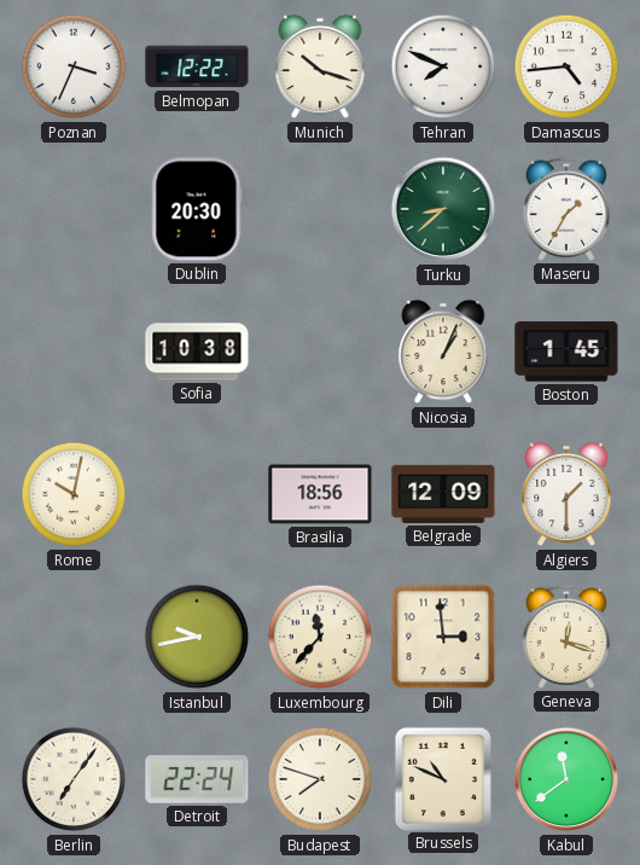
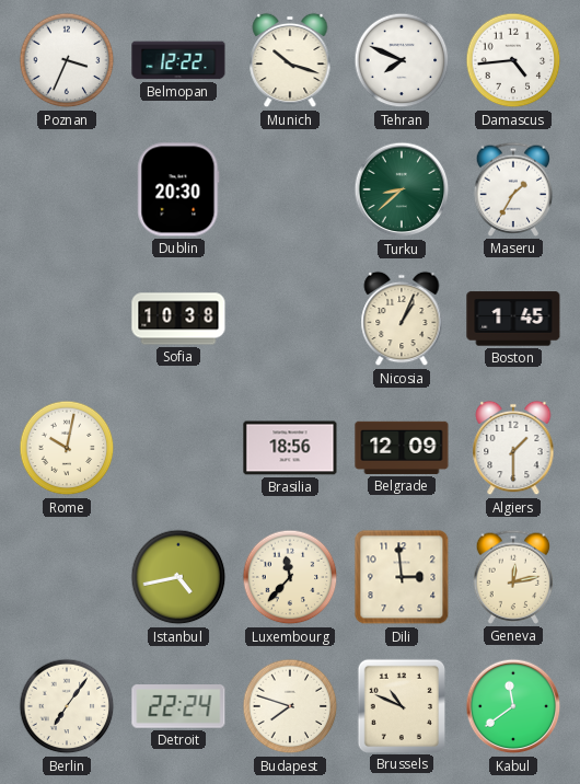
Istanbul: 9:43 -> 4:43 (178, 577)
Geneva: 12:18 -> 12:13 (513, 577)
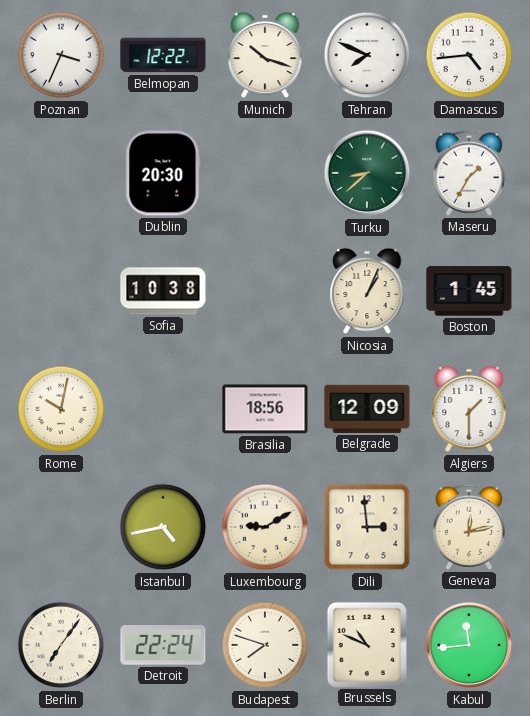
Luxembourg: 11:37 -> 9:10 (265, 527)
Kabul: 11:39 -> 11:44 (469, 645)
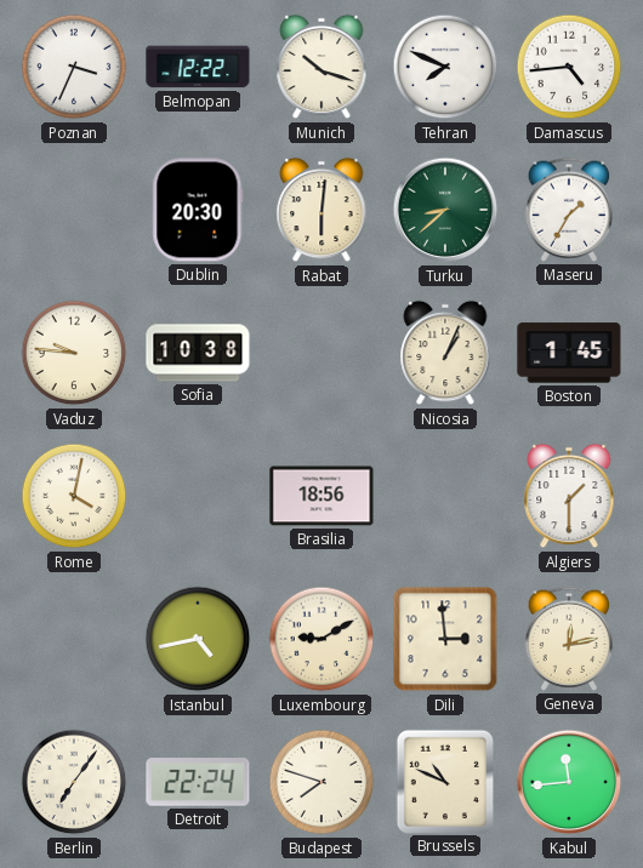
Rabat: none -> 6:01 (321, 210)
Vaduz: none -> 9:46 (74, 353)
Rome: 10:02 -> 4:02 (74, 496)
Belgrade: 12:09 -> none (367, 409)
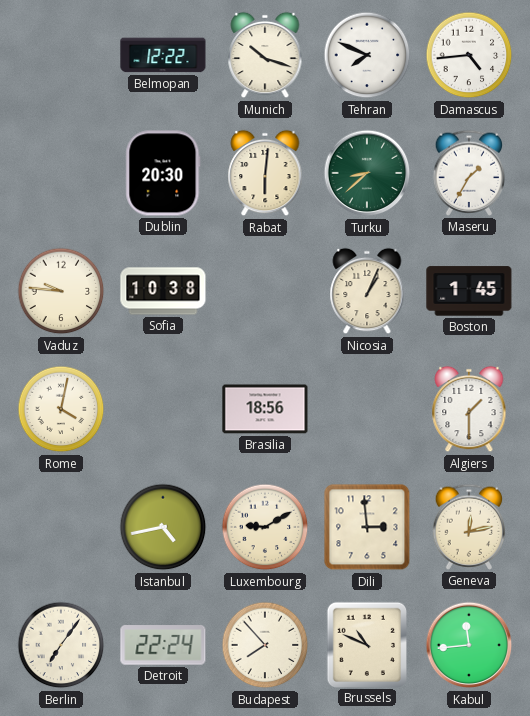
Poznan: 3:34 -> none (74, 67)
Budapest: 7:48 -> 7:53 (265, 645)
